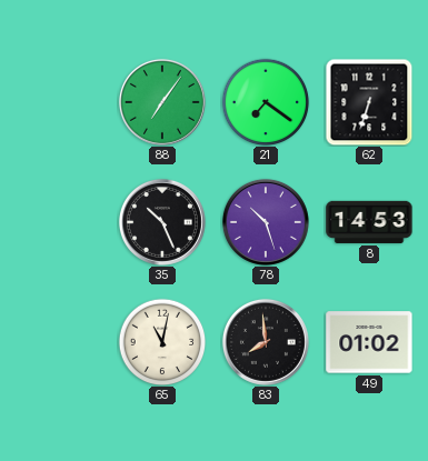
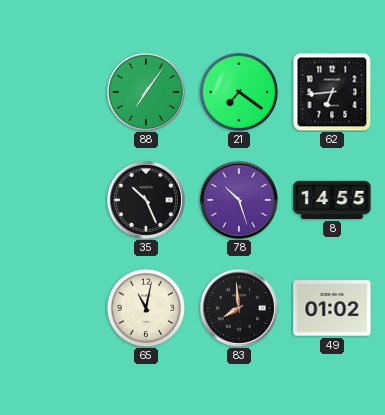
62: 6:33 -> 6:44 (332, 92)
8: 14:53 -> 14:55 (332, 200)
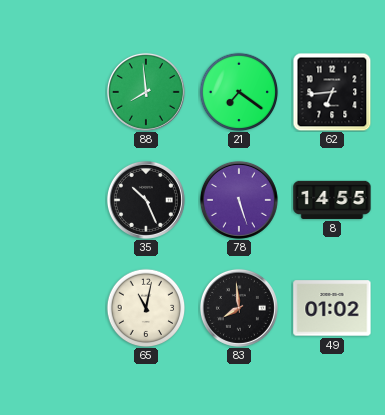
88: 7:06 -> 7:59 (146, 92)
78: 10:27 -> 5:27 (239, 200)
